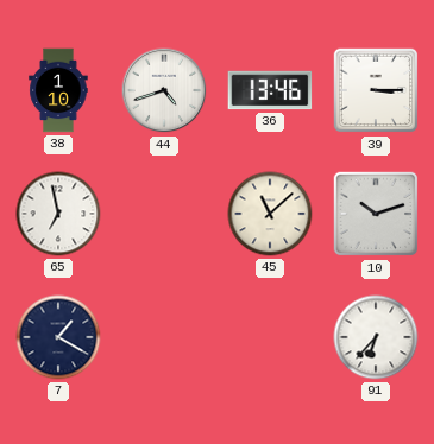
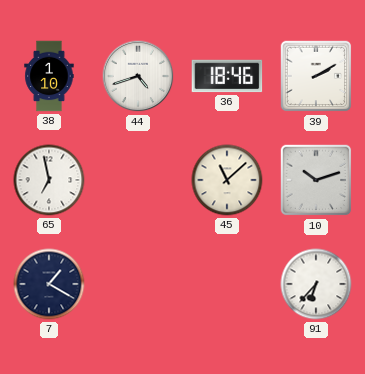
36: 13:46 -> 18:46 (227, 76)
39: 3:15 -> 2:10 (316, 76)
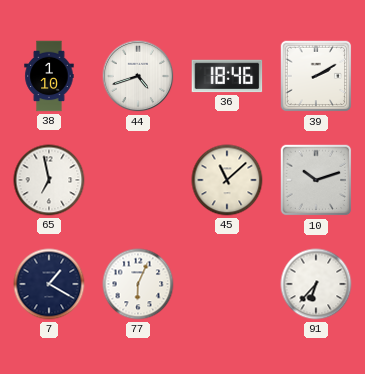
77: none -> 6:04 (138, 284)
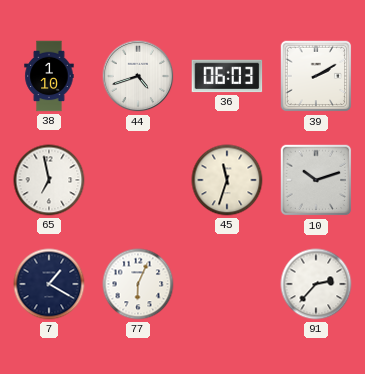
36: 18:46 -> 06:03 (227, 76)
45: 11:08 -> 11:33 (227, 180)
91: 6:37 -> 2:37 (316, 284)
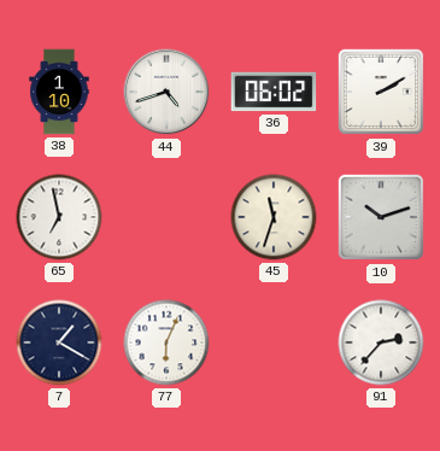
36: 06:03 -> 06:02 (274, 92)
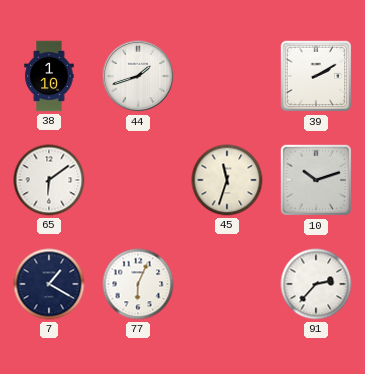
44: 4:42 -> 1:42 (138, 76)
36: 06:02 -> none (274, 92)
65: 6:58 -> 6:09 (49, 180)
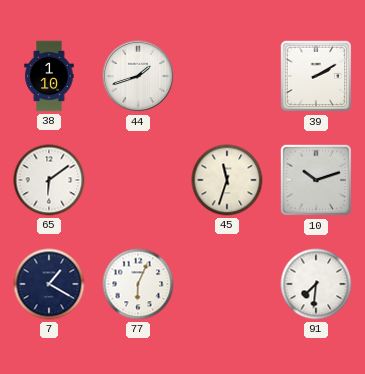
91: 2:37 -> 7:31 (316, 284)
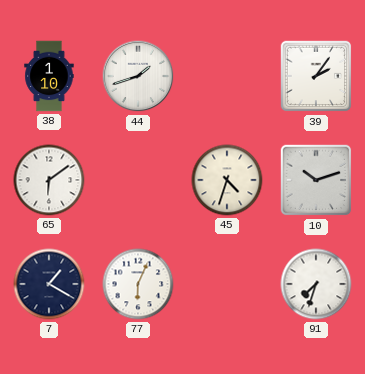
39: 2:10 -> 2:06 (316, 76)
45: 11:33 -> 4:33 (227, 180)
91: 7:31 -> 7:33 (316, 284)
